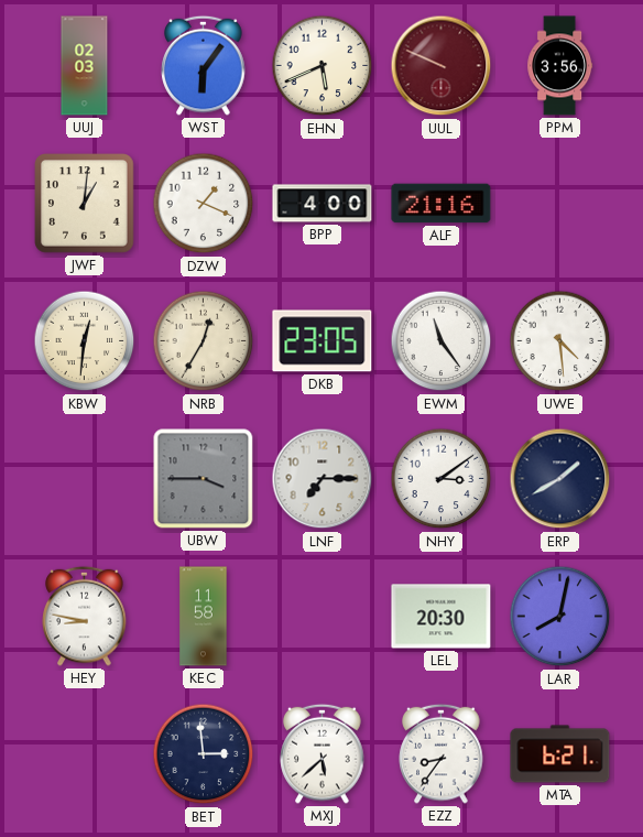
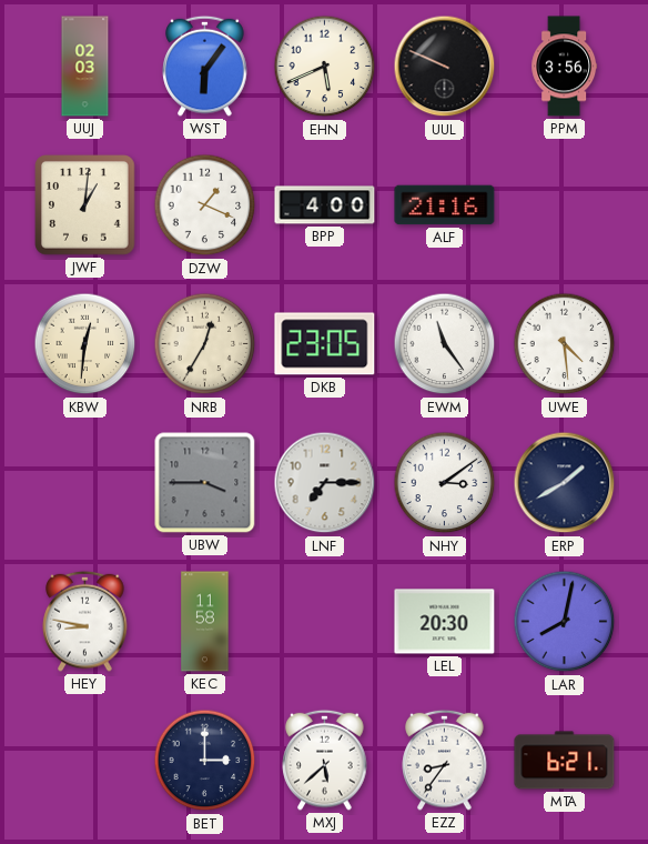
UUL dial: burgundy -> black (445, 67)
BET: 2:59 -> 3:00 (205, 761)
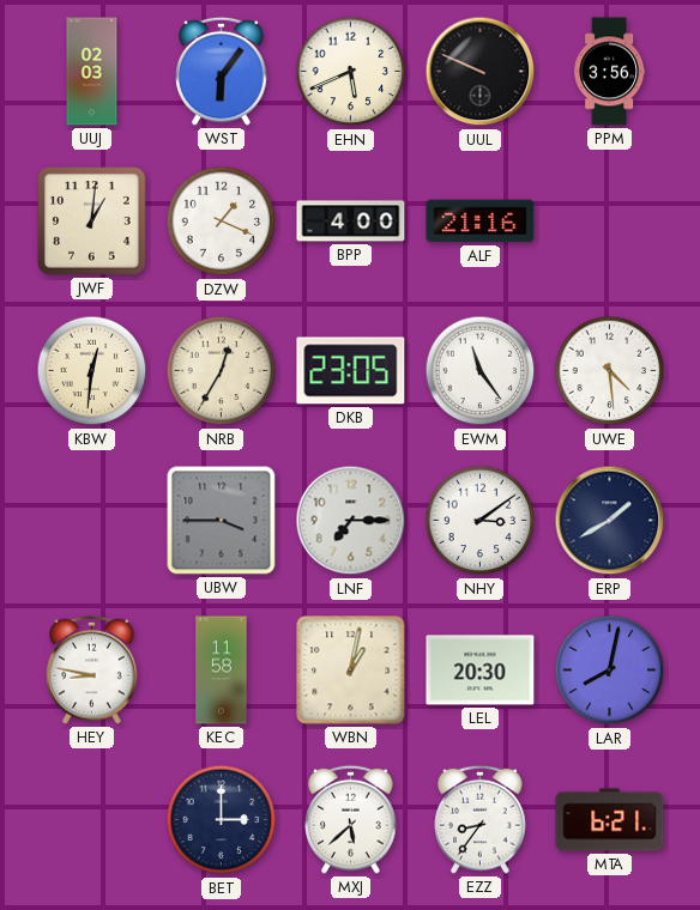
WBN: none -> 1:02 (351, 671)
